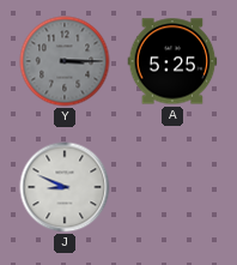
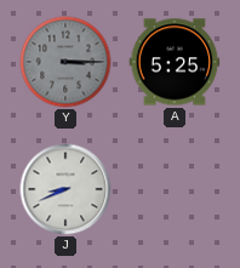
J: 8:49 -> 8:41 (65, 189)
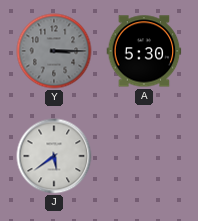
A: 5:25 -> 5:30 (144, 51)
J: 8:41 -> 5:39 (54, 156)
